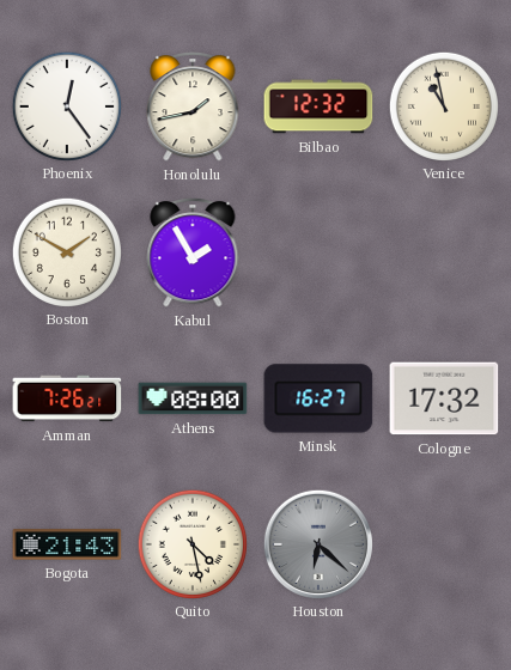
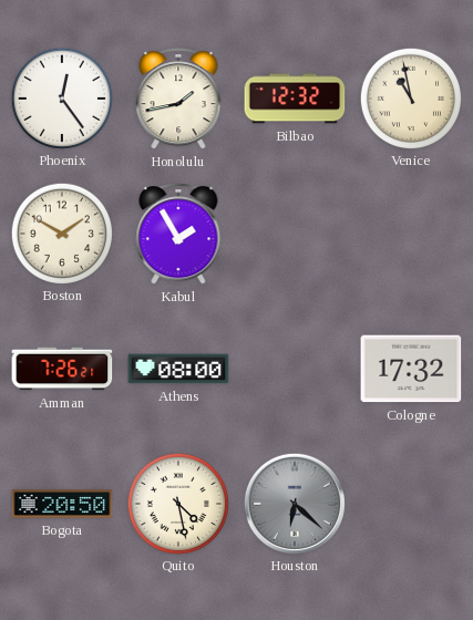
Minsk: 16:27 -> none (318, 398)
Bogota: 21:43 -> 20:50 (62, 504)
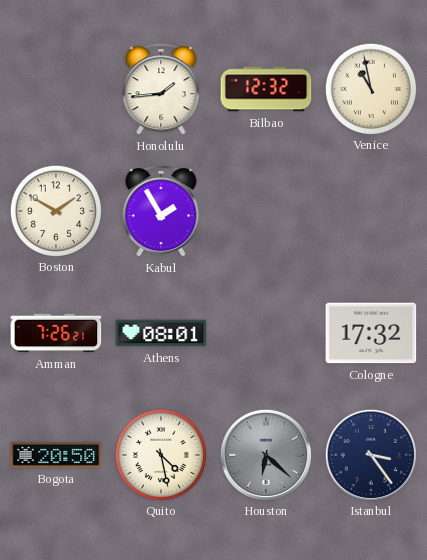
Phoenix: 12:24 -> none (61, 97)
Honolulu: 1:43 -> 1:44 (161, 90)
Athens: 08:00 -> 08:01 (161, 333)
Istanbul: none -> 3:24 (370, 454)
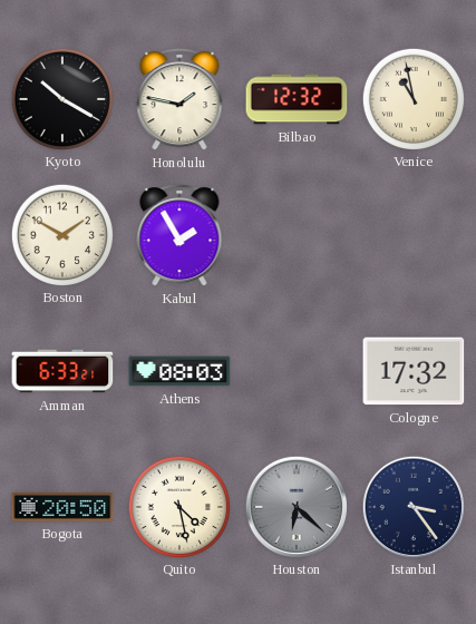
Kyoto: none -> 10:20 (61, 98)
Honolulu: 1:44 -> 1:47 (179, 100)
Amman: 7:26 -> 6:33 (62, 371)
Athens: 08:01 -> 08:03 (179, 371)
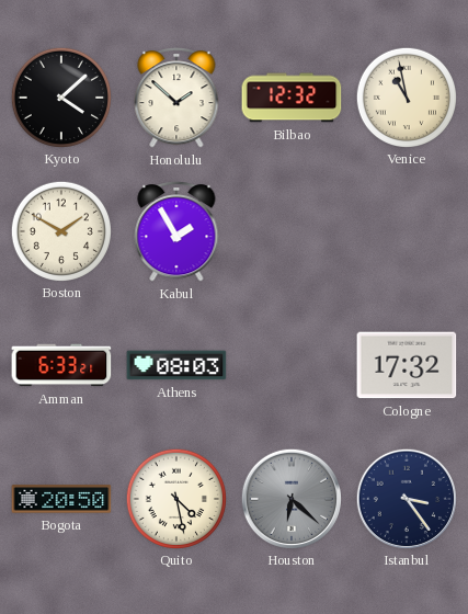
Kyoto: 10:20 -> 4:08 (60, 96)
Honolulu: 1:47 -> 1:52 (176, 99)
